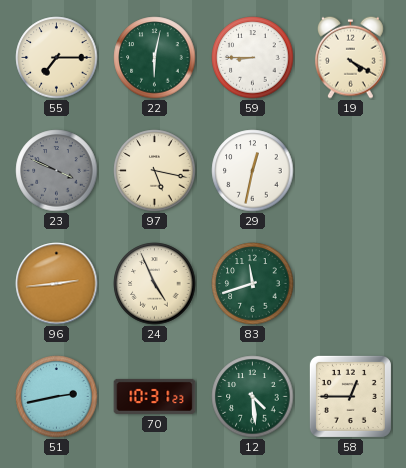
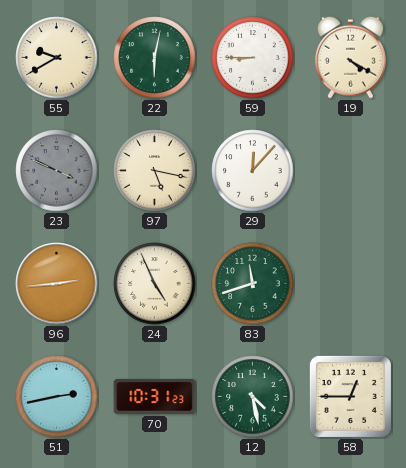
55: 7:15 -> 9:40 (57, 58)
29: 12:32 -> 12:07 (253, 171)
12: 4:29 -> 4:28 (253, 397)
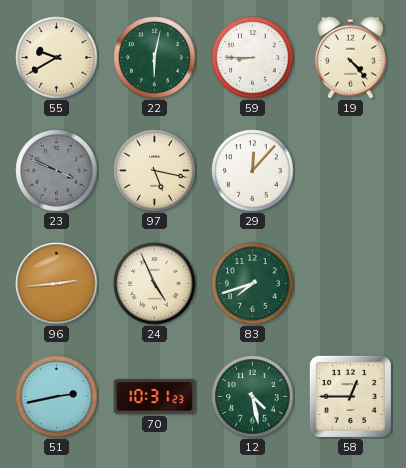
19: 4:20 -> 4:23 (351, 57)
83: 11:42 -> 7:42 (253, 284)
